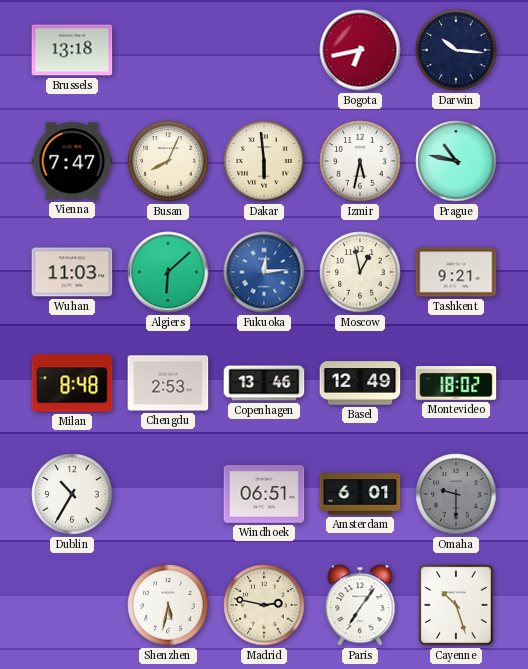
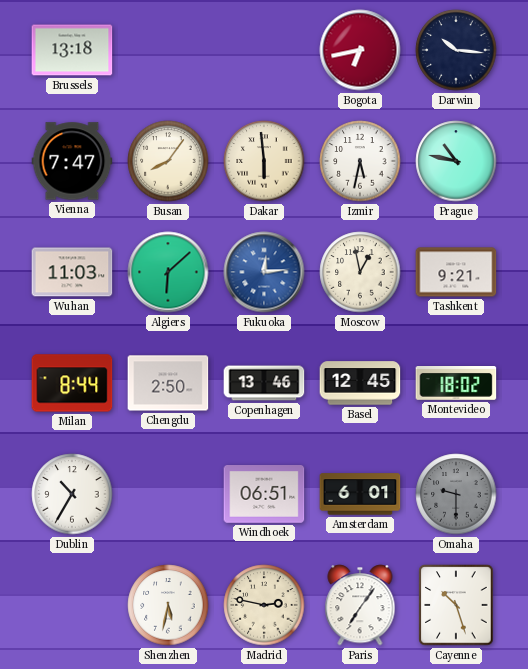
Busan: 8:04 -> 8:06 (168, 161)
Milan: 8:48 -> 8:44 (72, 383)
Chengdu: 2:53 -> 2:50 (168, 383)
Basel: 12:49 -> 12:45 (360, 383)
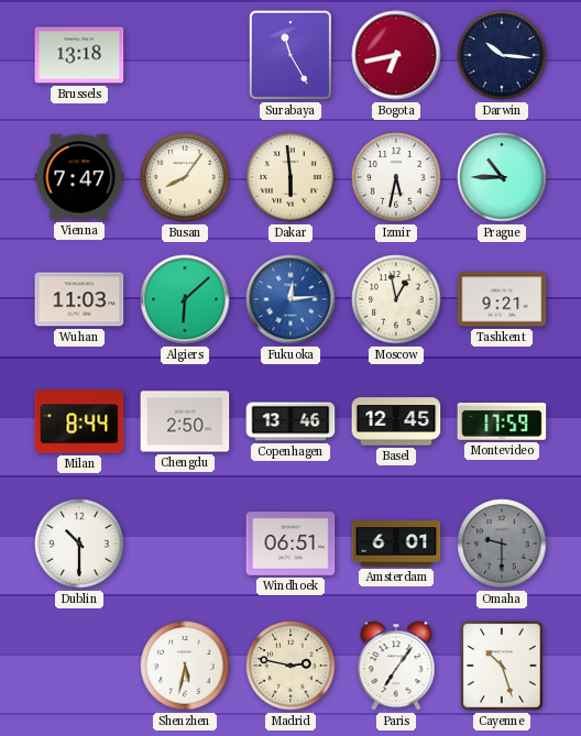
Surabaya: none -> 11:25 (290, 55)
Prague: 10:47 -> 10:45 (502, 177)
Montevideo: 18:02 -> 17:59 (502, 421)
Dublin: 10:35 -> 10:30 (79, 543)
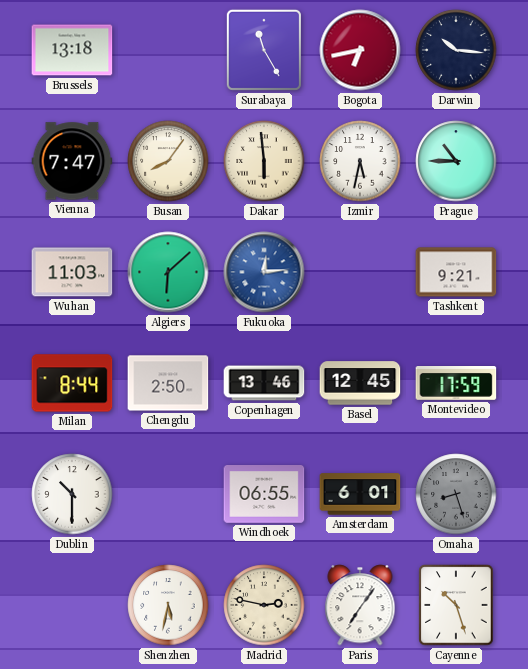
Moscow: 12:58 -> none (396, 299)
Windhoek: 06:51 -> 06:55 (264, 494)
Omaha: 9:30 -> 8:27 (456, 494)
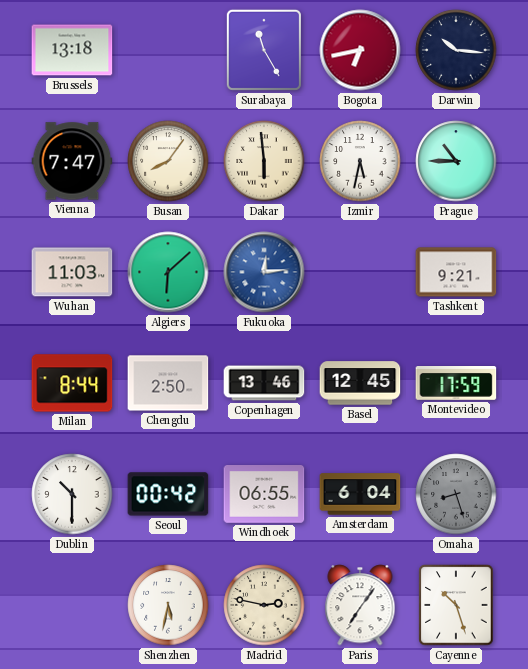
Seoul: none -> 00:42 (168, 494)
Amsterdam: 6:01 -> 6:04 (360, 494)
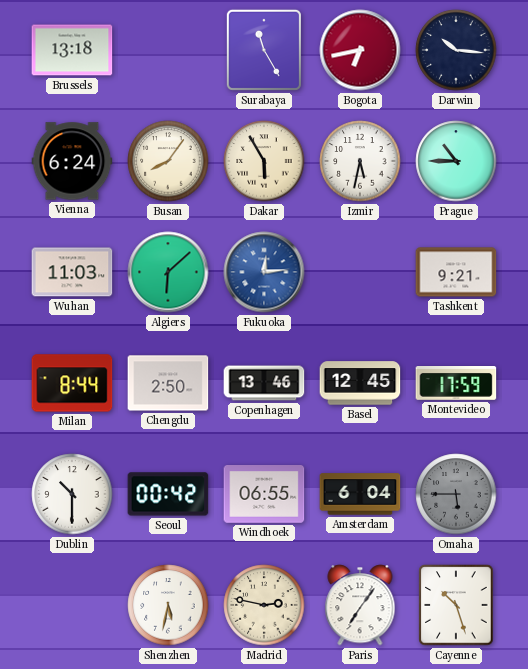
Vienna: 7:47 -> 6:24 (72, 161)
Dakar: 5:59 -> 5:55 (264, 161)
Omaha: 8:27 -> 5:45 (456, 494)
